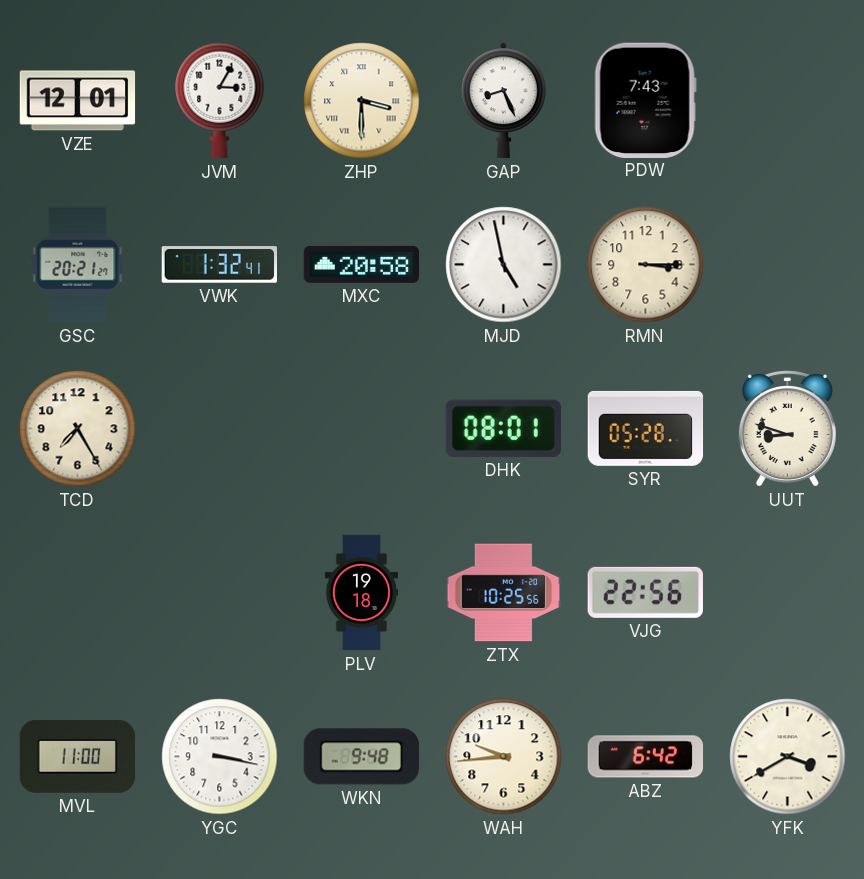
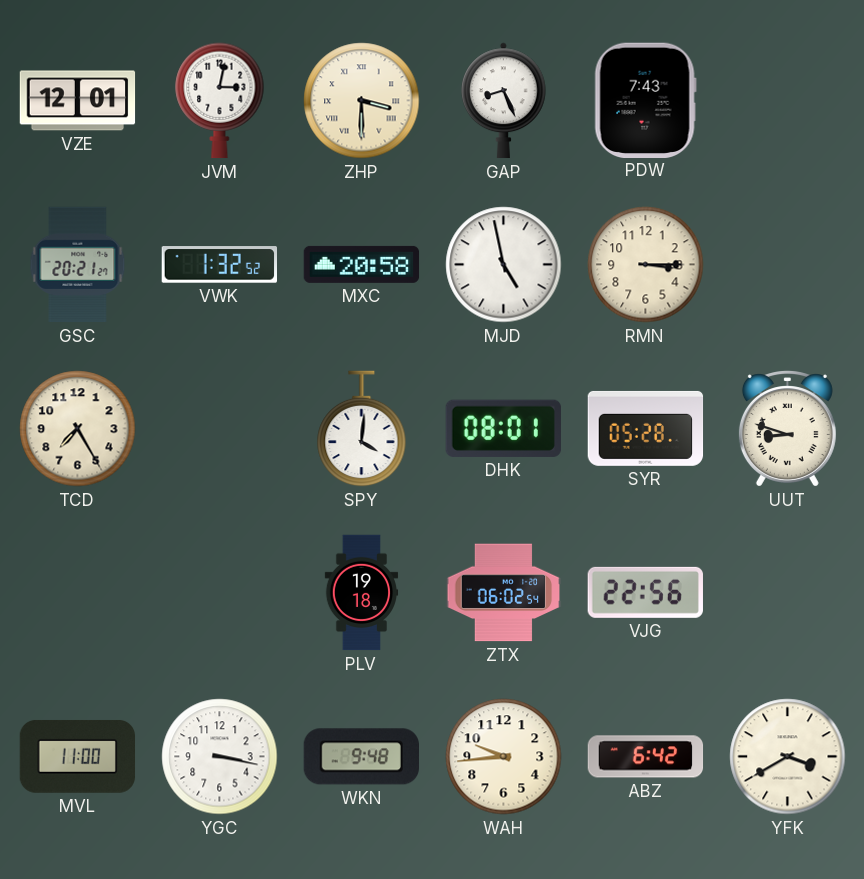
JVM: 3:05 -> 3:02 (220, 101)
VWK: 1:32:41 -> 1:32:52 (219, 265)
SPY: none -> 4:01 (362, 429)
ZTX: 10:25 -> 06:02 (504, 593)
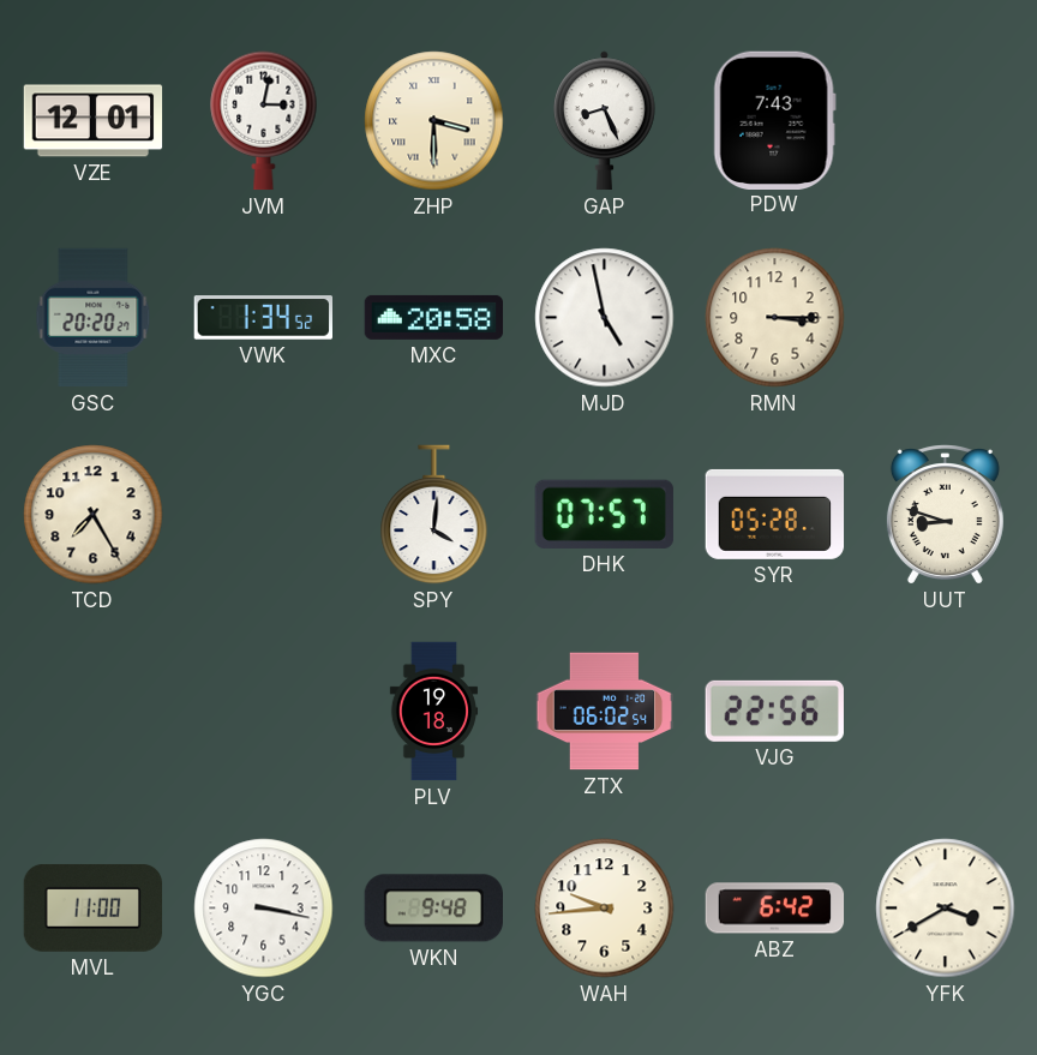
GSC: 20:21 -> 20:20 (94, 318)
VWK: 1:32 -> 1:34 (263, 318)
DHK: 08:01 -> 07:57 (604, 514)
